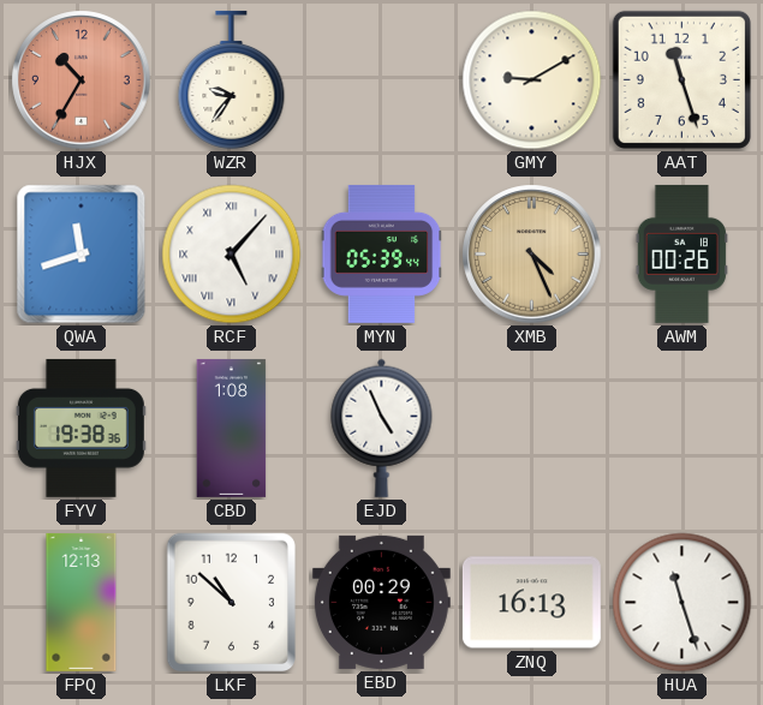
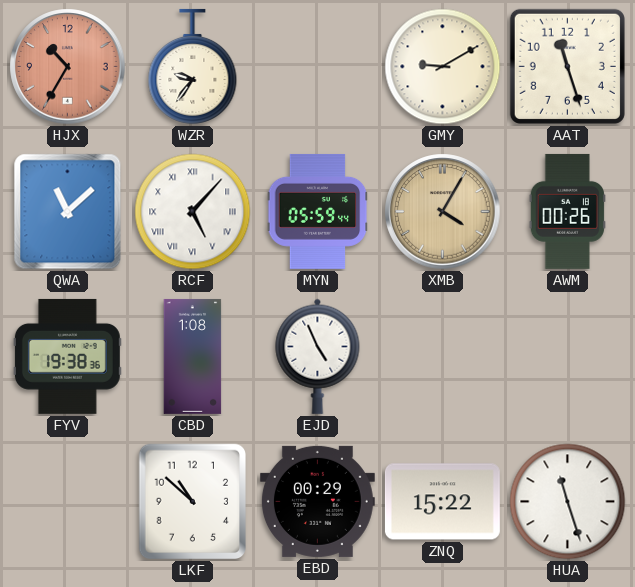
QWA: 11:42 -> 11:08 (68, 212)
MYN: 05:39 -> 05:59 (318, 211)
XMB: 4:26 -> 4:05 (443, 212)
FPQ: 12:13 -> none (82, 602)
ZNQ: 16:13 -> 15:22 (442, 502)
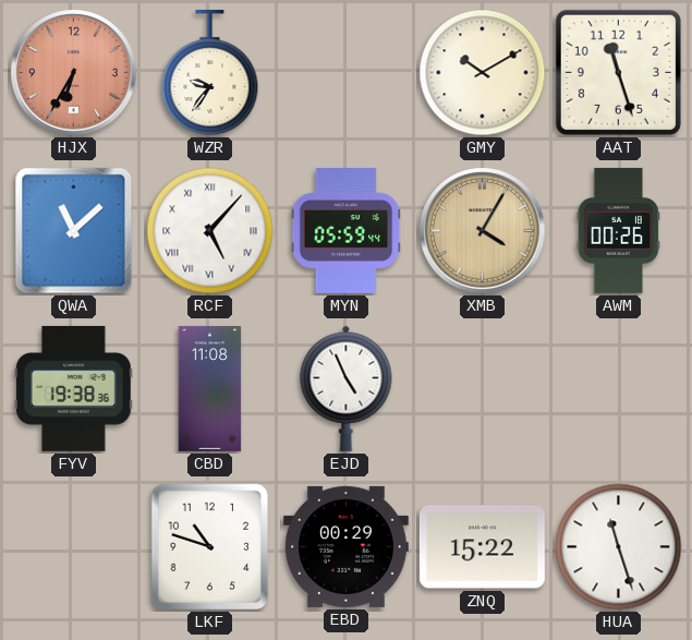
HJX: 10:35 -> 6:35 (74, 73)
GMY: 9:10 -> 10:10 (483, 73)
CBD: 1:08 -> 11:08 (210, 388)
LKF: 10:52 -> 10:48 (210, 547)
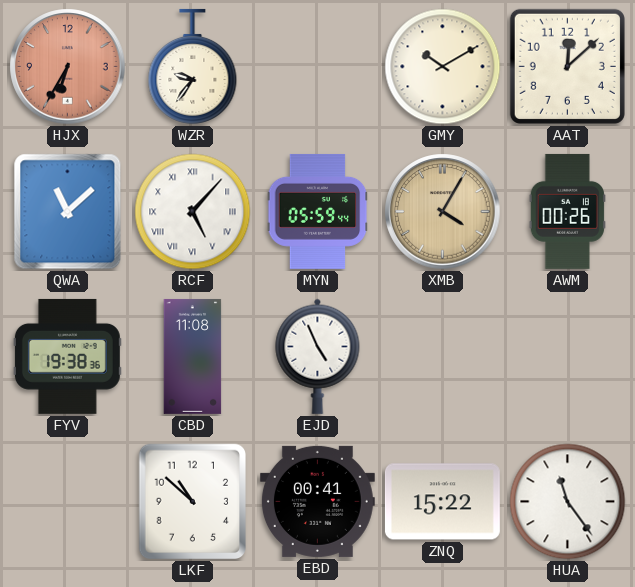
AAT: 11:27 -> 12:08 (567, 66)
LKF: 10:48 -> 10:52 (193, 502)
EBD: 00:29 -> 00:41 (317, 501)
HUA: 11:27 -> 11:24 (568, 502)
